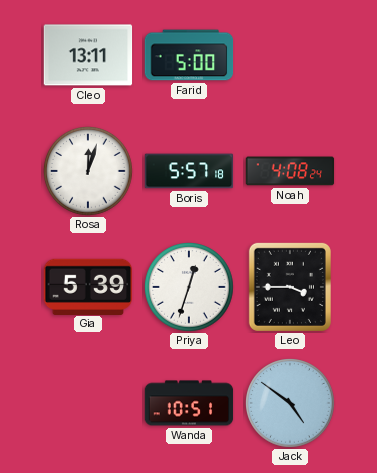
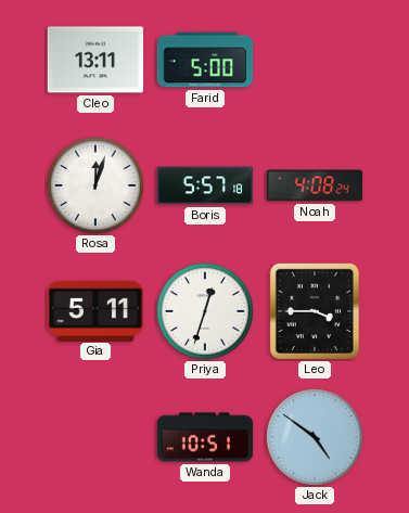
Gia: 5:39 -> 5:11 (95, 310)
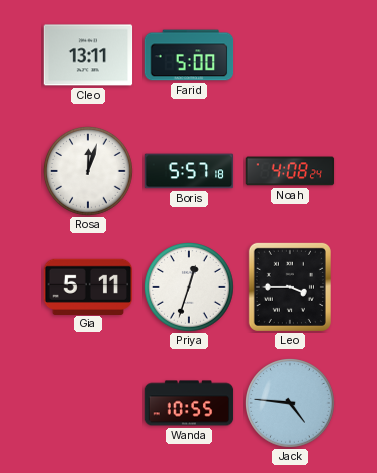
Wanda: 10:51 -> 10:55 (189, 403)
Jack: 4:51 -> 4:46 (290, 403)
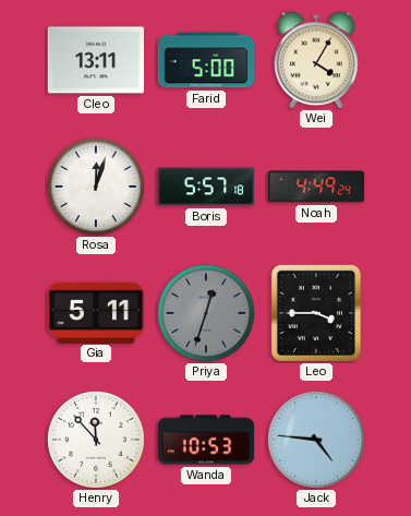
Wei: none -> 4:05 (316, 60)
Noah: 4:08 -> 4:49 (316, 187)
Priya dial: white -> grey (206, 313)
Henry: none -> 11:53 (96, 440)
Wanda: 10:55 -> 10:53 (206, 440)
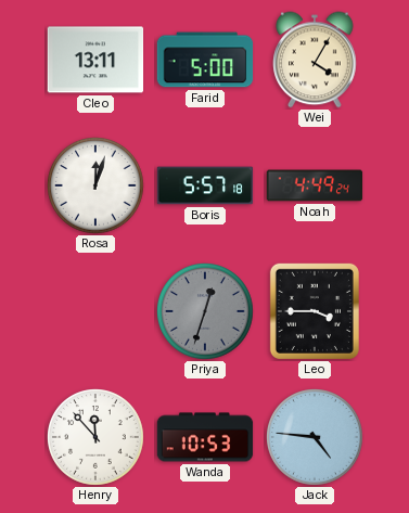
Gia: 5:11 -> none (96, 312)
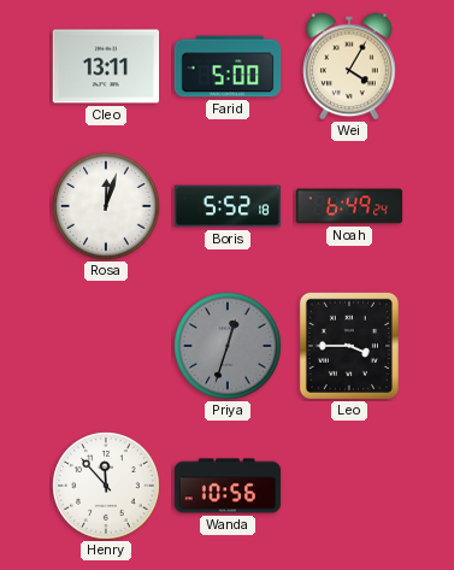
Boris: 5:57 -> 5:52 (228, 206)
Noah: 4:49 -> 6:49 (349, 206)
Wanda: 10:53 -> 10:56 (228, 486)
Jack: 4:46 -> none (315, 437)
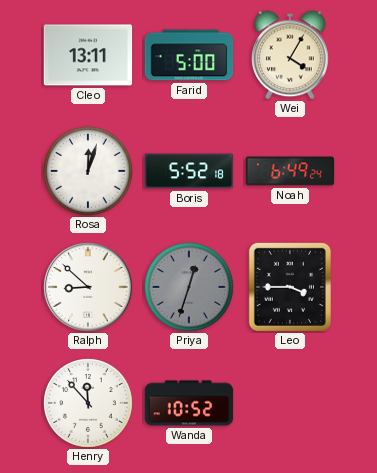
Ralph: none -> 8:52 (88, 287)
Wanda: 10:56 -> 10:52 (189, 403)
